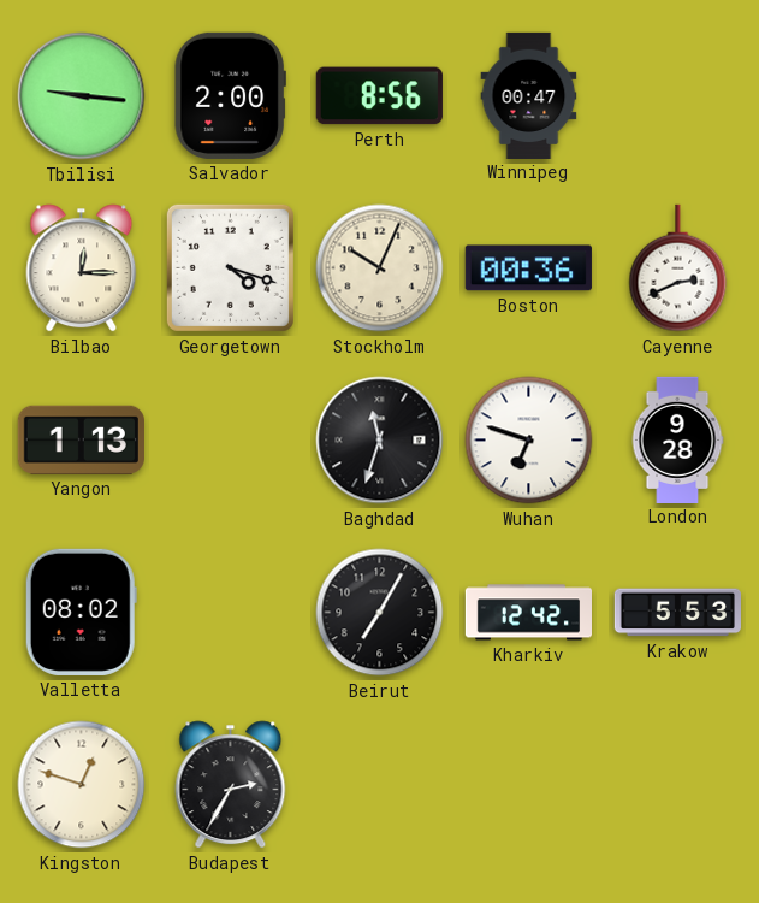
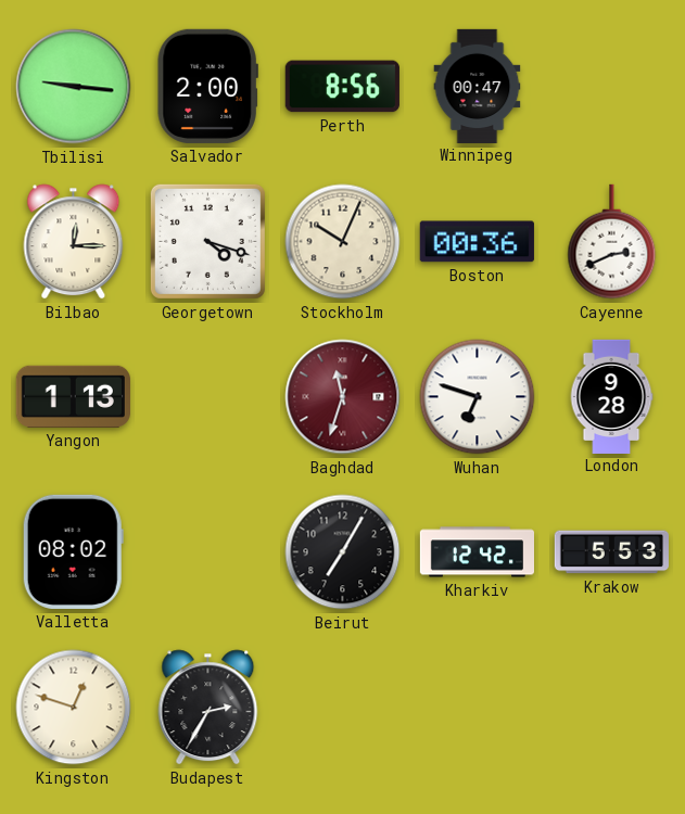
Baghdad dial: black -> burgundy (343, 397)
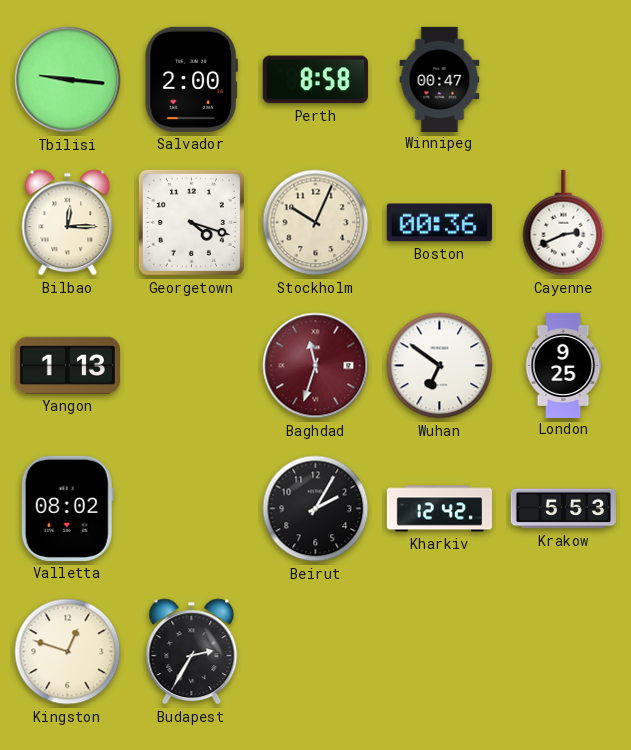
Perth: 8:56 -> 8:58 (315, 80)
Wuhan: 6:48 -> 6:51 (440, 366)
London: 9:28 -> 9:25 (563, 365)
Beirut: 7:05 -> 2:05 (316, 509)
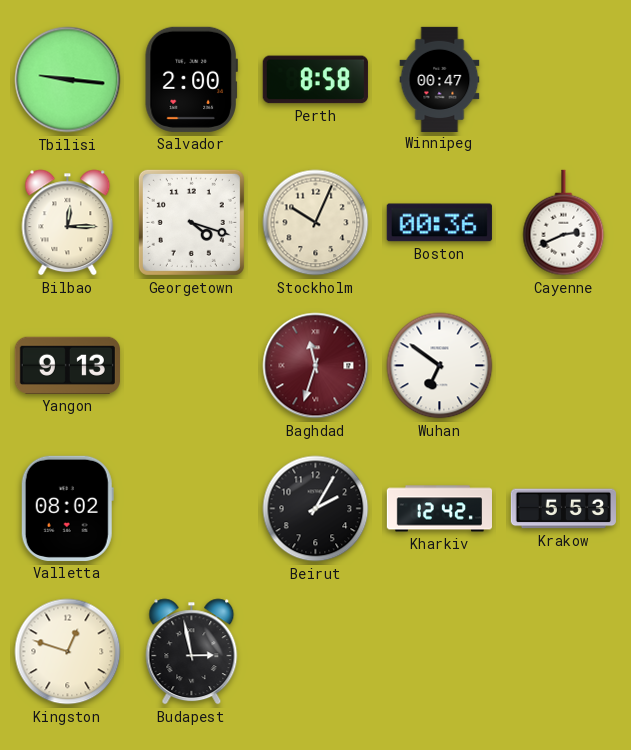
Yangon: 1:13 -> 9:13 (67, 365)
London: 9:25 -> none (563, 365)
Budapest: 2:35 -> 2:58 (192, 652)
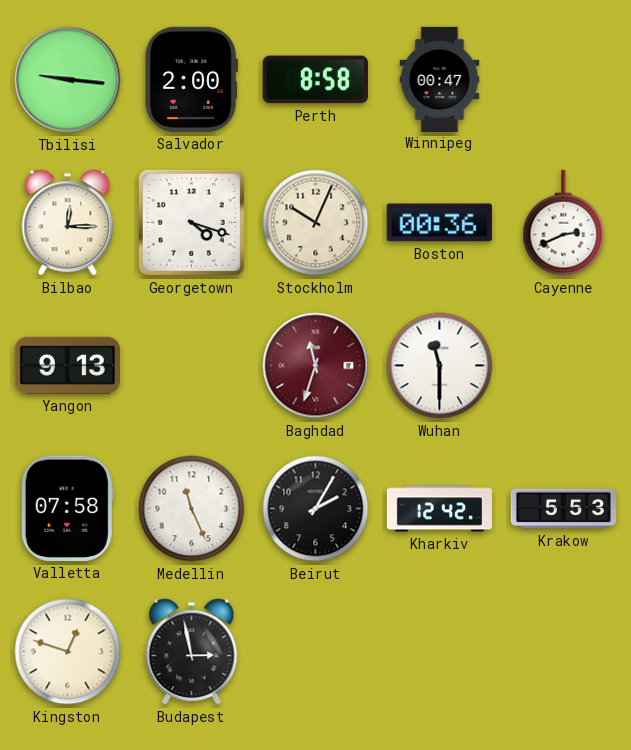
Wuhan: 6:51 -> 11:30 (440, 366)
Valletta: 08:02 -> 07:58 (67, 508)
Medellin: none -> 11:26 (192, 509)
